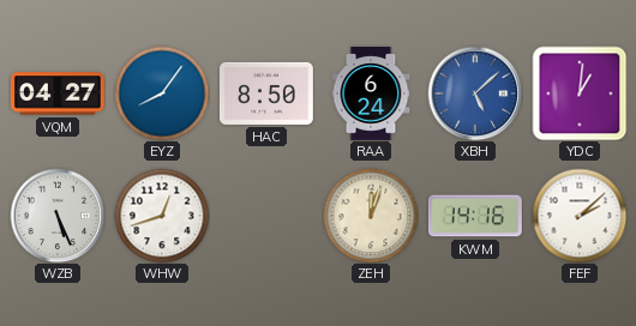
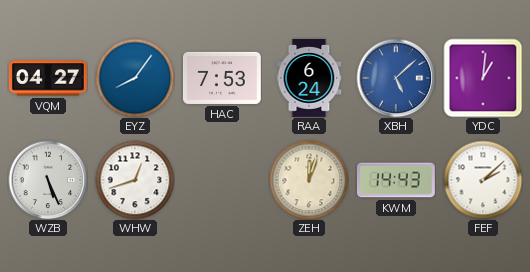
HAC: 8:50 -> 7:53 (222, 78)
KWM: 14:16 -> 14:43 (396, 180)
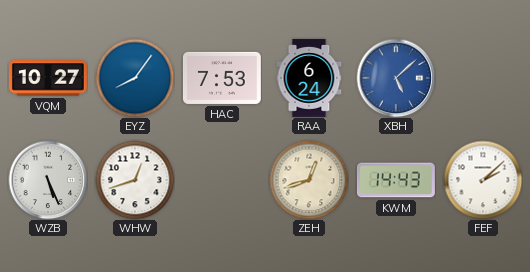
VQM: 04:27 -> 10:27 (48, 78)
YDC: 1:01 -> none (483, 78)
ZEH: 12:03 -> 12:42 (309, 180)
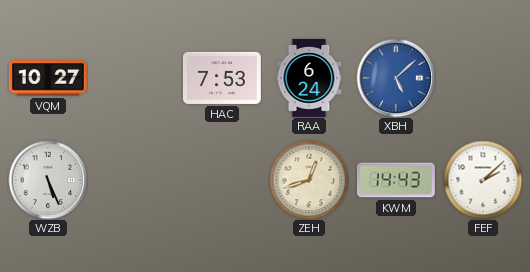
EYZ: 8:06 -> none (135, 78)
WHW: 12:42 -> none (135, 180)
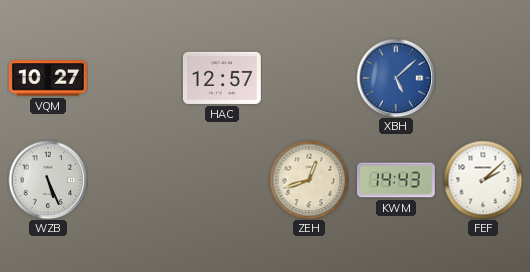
HAC: 7:53 -> 12:57 (222, 78)
RAA: 6:24 -> none (309, 78)
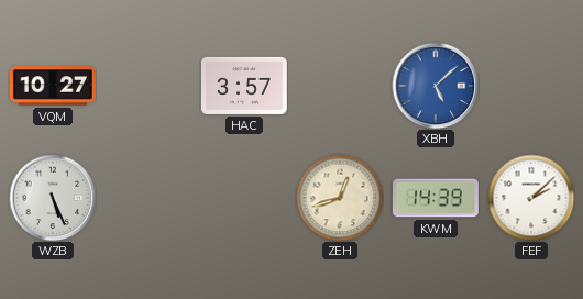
HAC: 12:57 -> 3:57 (244, 86)
KWM: 14:43 -> 14:39 (436, 198)
